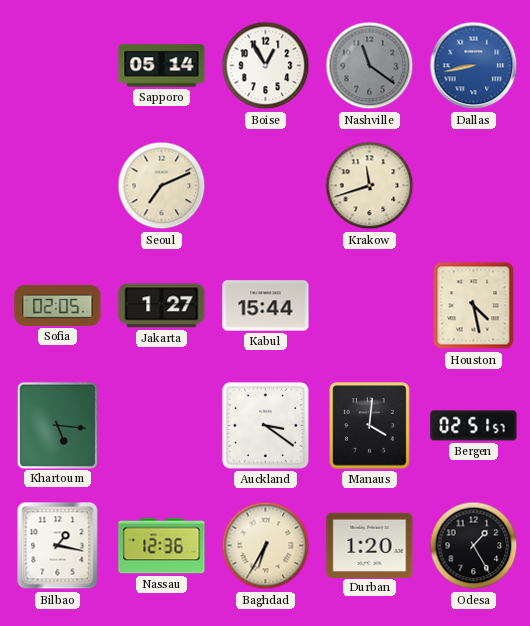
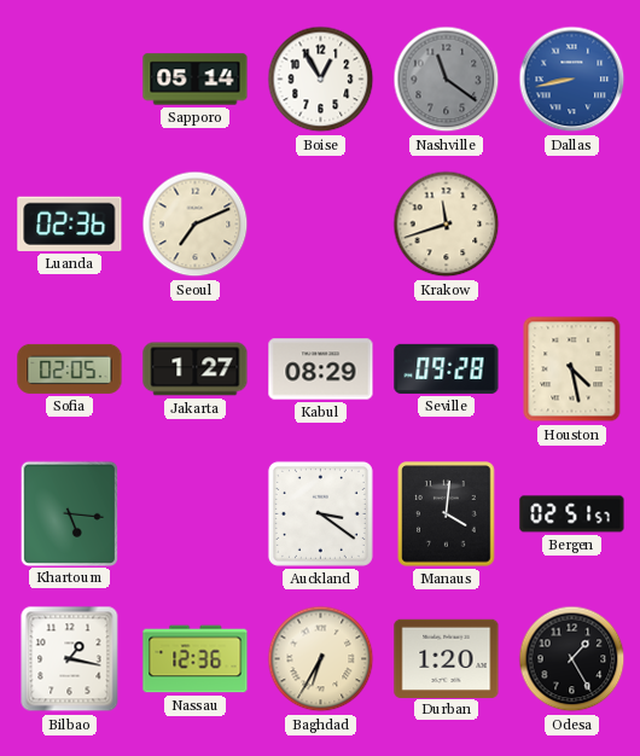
Luanda: none -> 02:36 (70, 223)
Kabul: 15:44 -> 08:29 (321, 370)
Seville: none -> 09:28 (447, 368)
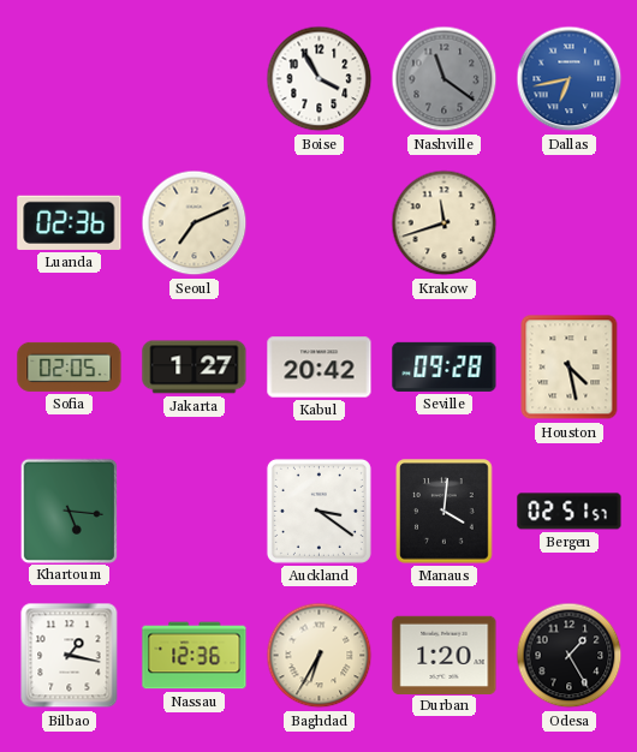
Sapporo: 05:14 -> none (196, 80)
Boise: 12:55 -> 3:55 (320, 79)
Dallas: 8:43 -> 6:43 (570, 79)
Kabul: 08:29 -> 20:42 (320, 368)
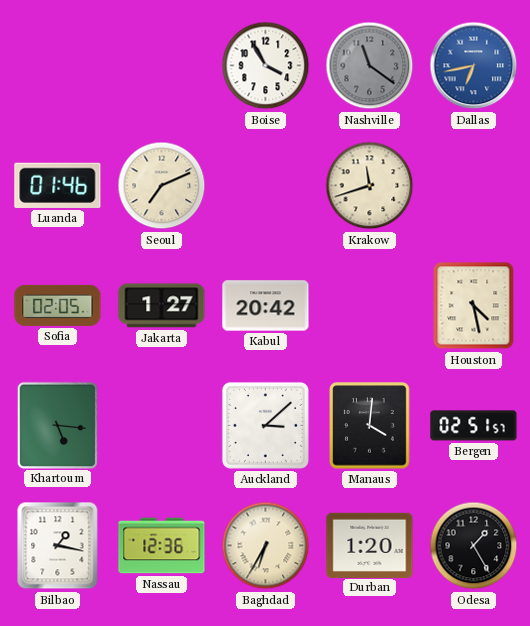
Luanda: 02:36 -> 01:46 (58, 185)
Seville: 09:28 -> none (445, 366)
Auckland: 3:21 -> 3:08 (265, 425)
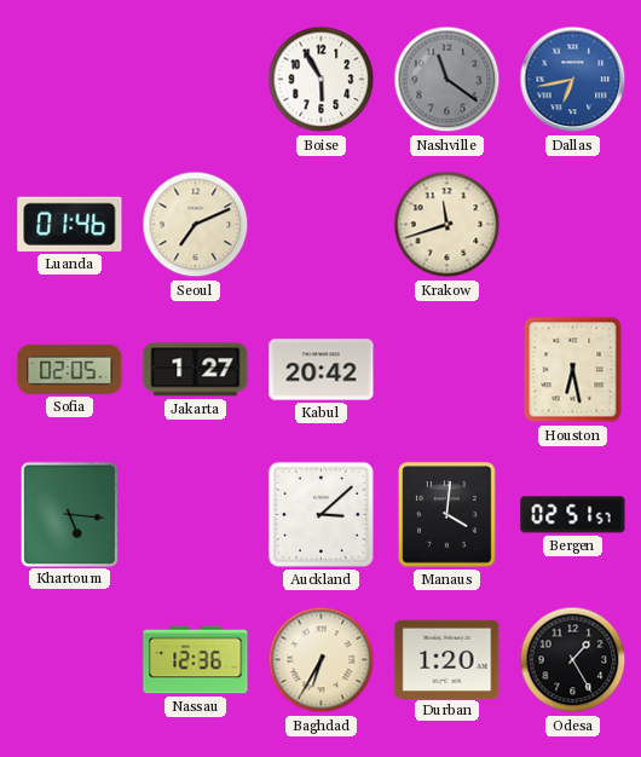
Boise: 3:55 -> 5:55 (322, 80)
Houston: 4:28 -> 6:28 (573, 370)
Bilbao: 1:17 -> none (58, 546)
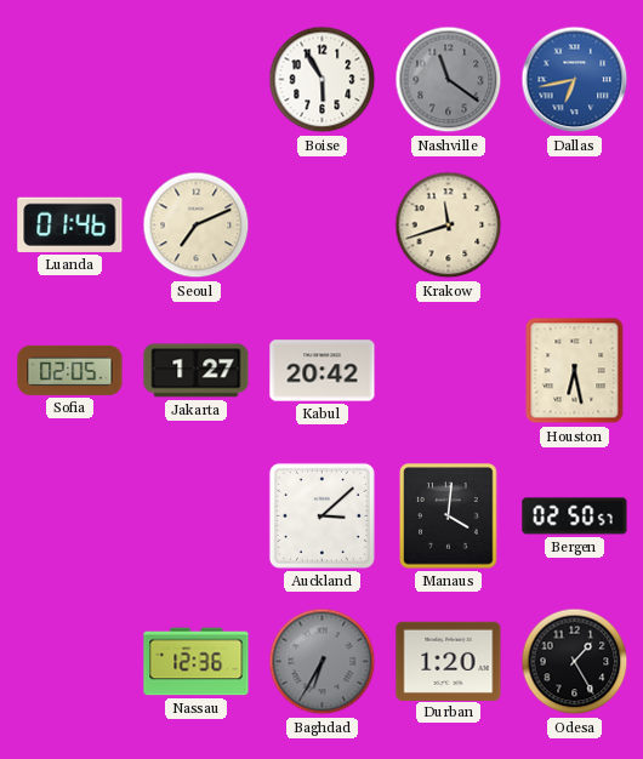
Khartoum: 5:16 -> none (69, 514)
Bergen: 02:51 -> 02:50 (575, 517)
Baghdad dial: cream -> grey (323, 662)
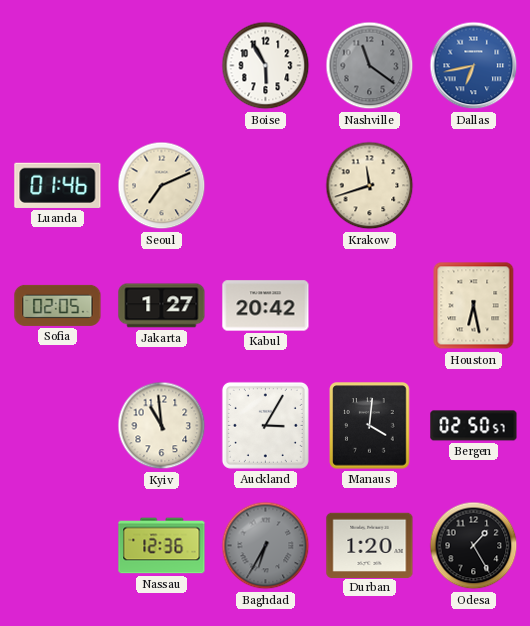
Kyiv: none -> 10:59 (162, 426)
Auckland: 3:08 -> 3:05 (265, 425)
